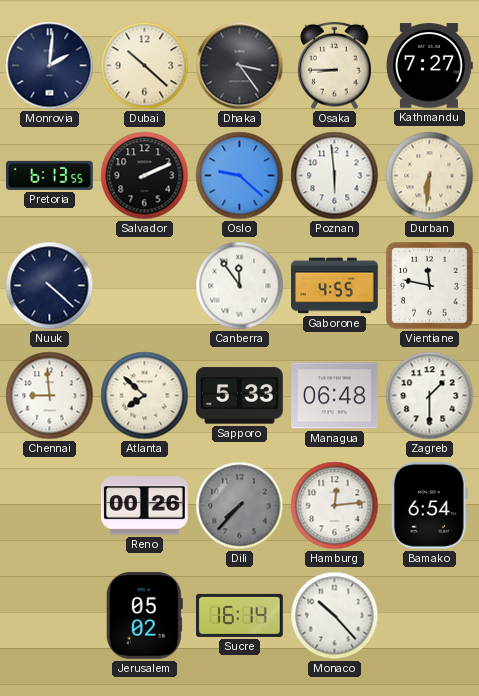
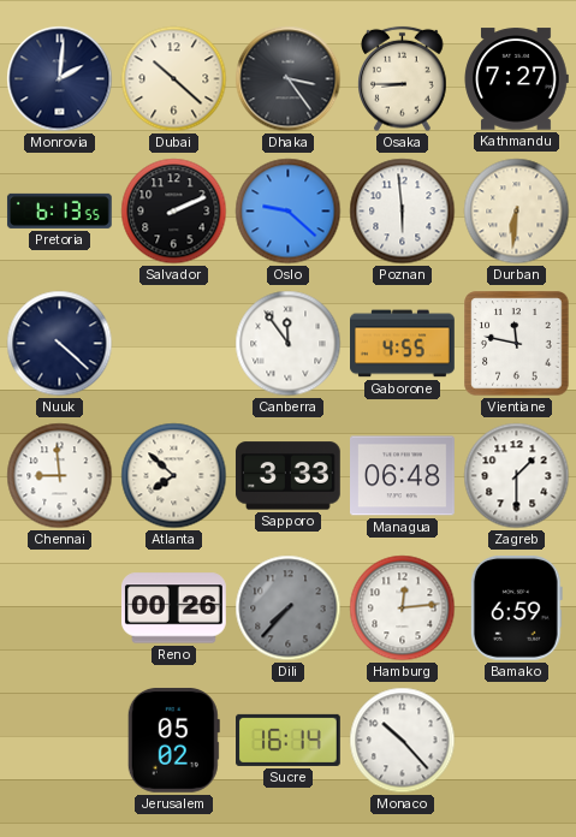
Sapporo: 5:33 -> 3:33 (287, 476)
Bamako: 6:54 -> 6:59 (516, 607)
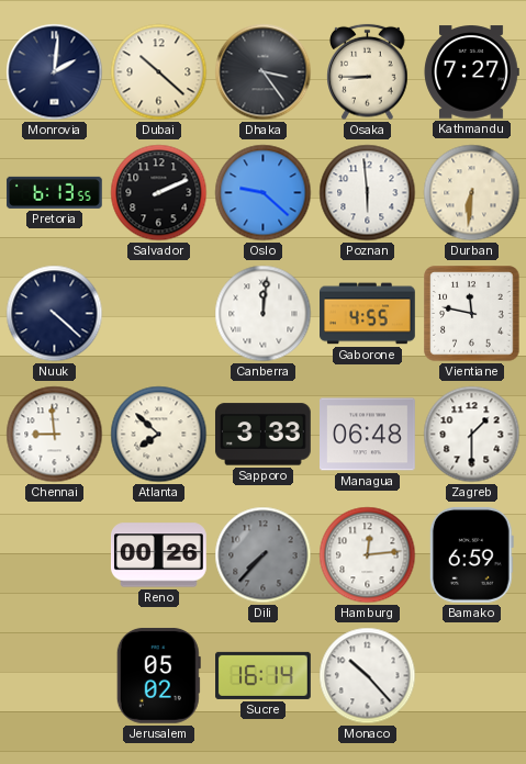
Canberra: 11:54 -> 12:01 (264, 314)
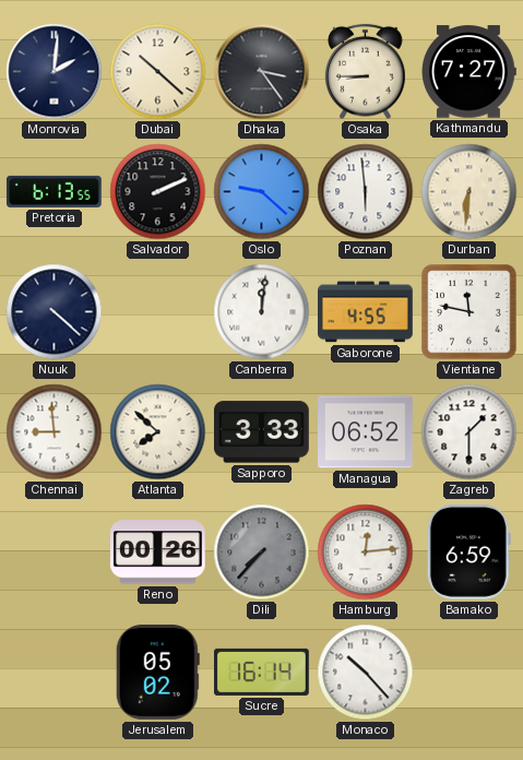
Managua: 06:48 -> 06:52 (366, 432)
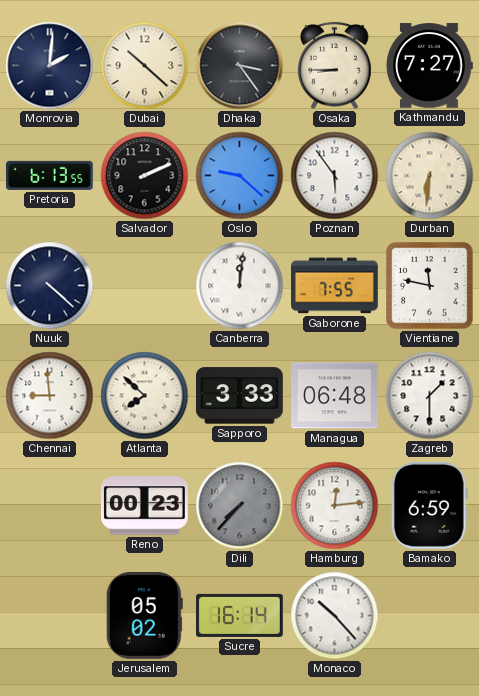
Poznan: 5:59 -> 5:54 (335, 176)
Gaborone: 4:55 -> 7:55 (335, 286)
Managua: 06:52 -> 06:48 (335, 396)
Reno: 00:26 -> 00:23 (145, 506)
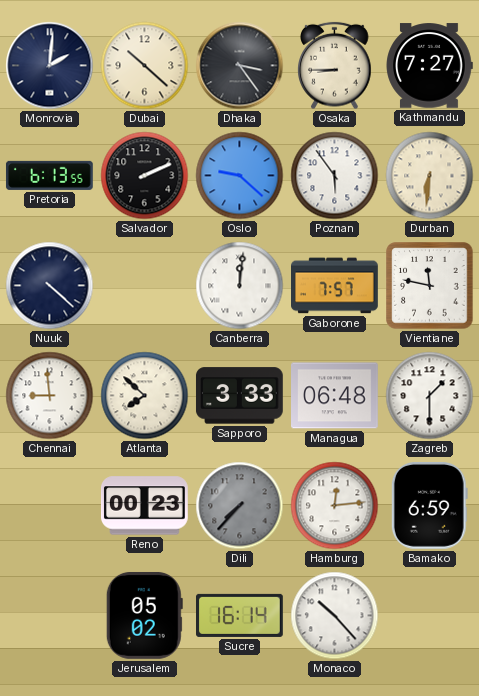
Gaborone: 7:55 -> 7:57 (335, 286)
